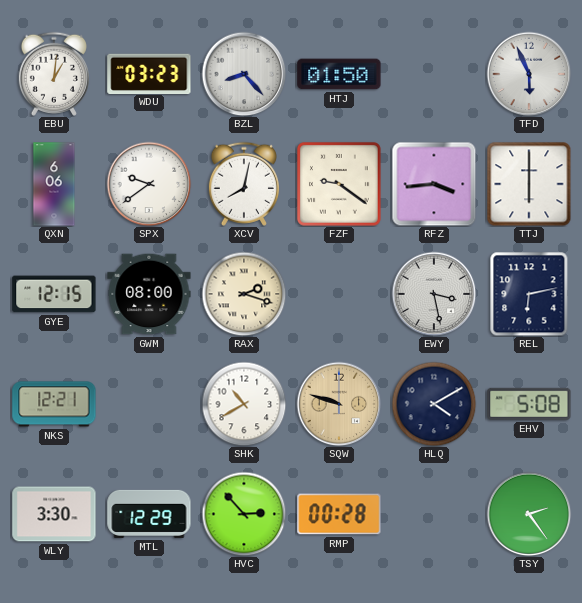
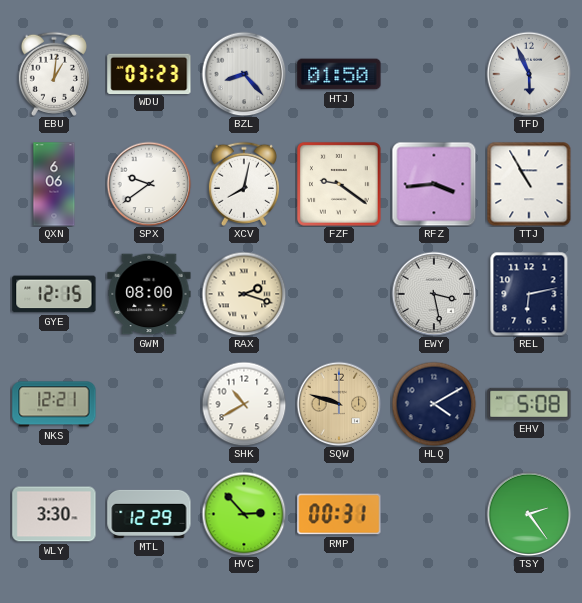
TTJ: 6:00 -> 10:55 (529, 184)
RMP: 00:28 -> 00:31 (339, 514)
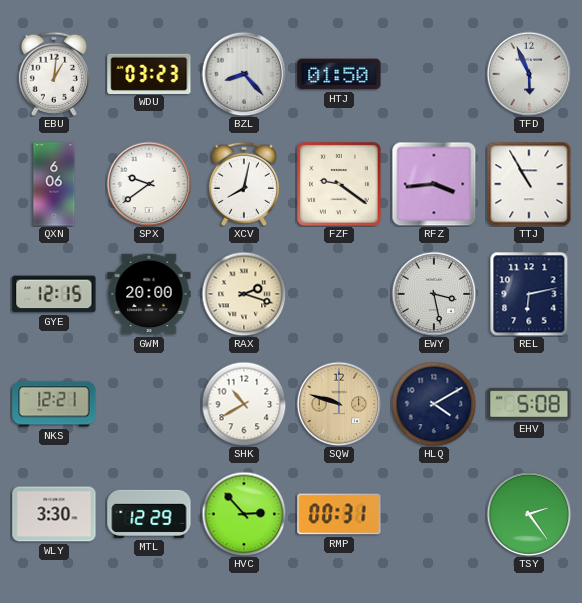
GWM: 08:00 -> 20:00 (149, 294)
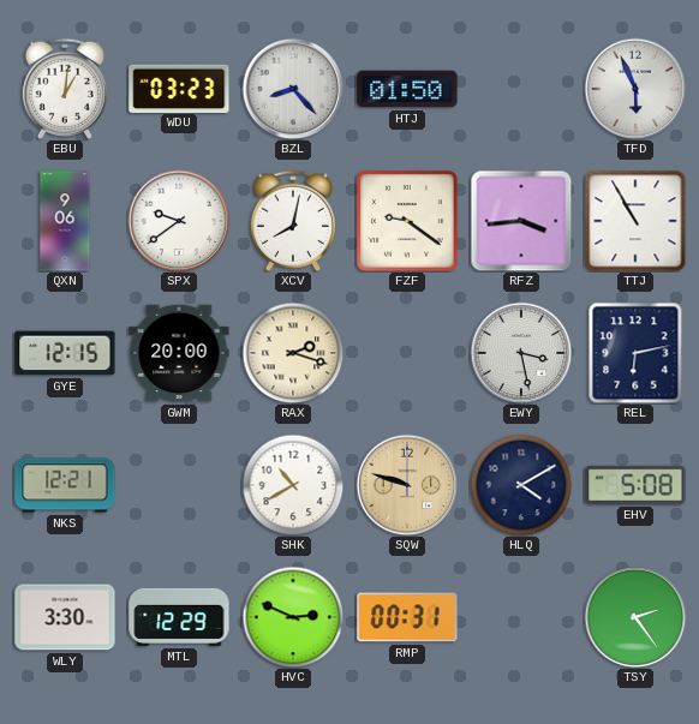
QXN: 6:06 -> 9:06 (65, 221)
HVC: 2:53 -> 2:49 (293, 617)
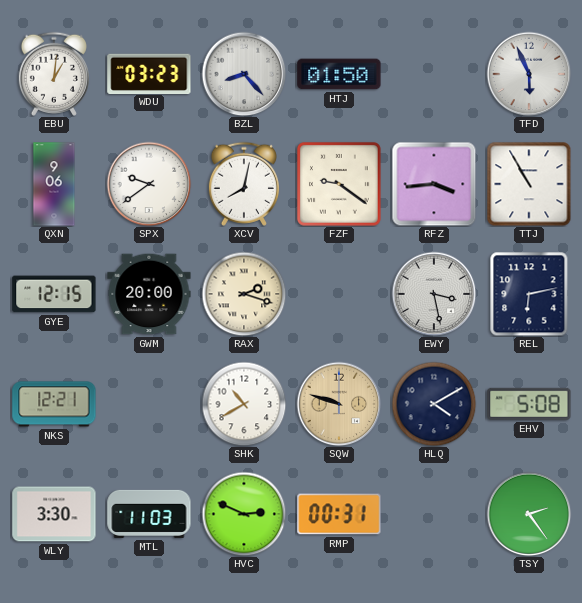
MTL: 12:29 -> 11:03 (149, 514)
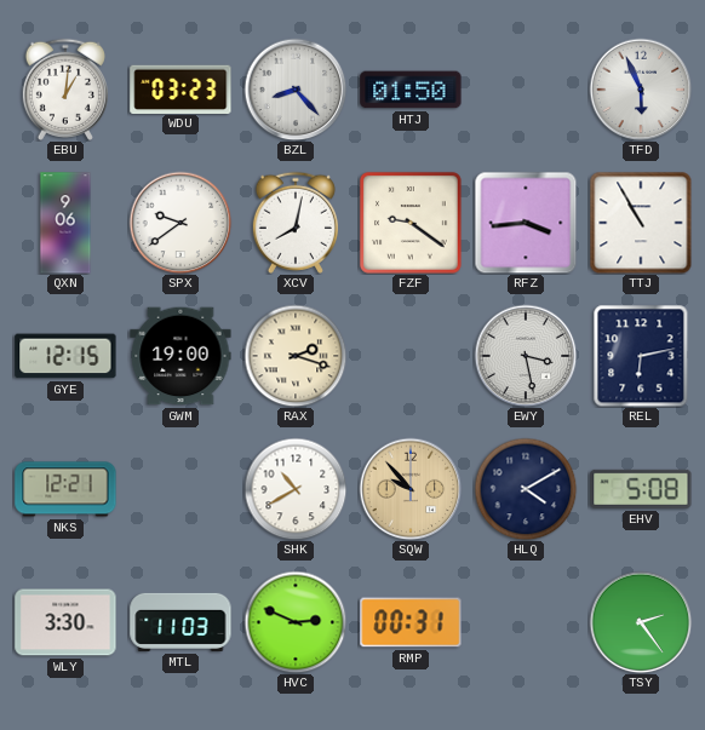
GWM: 20:00 -> 19:00 (180, 356)
SQW: 9:48 -> 9:53 (411, 489)
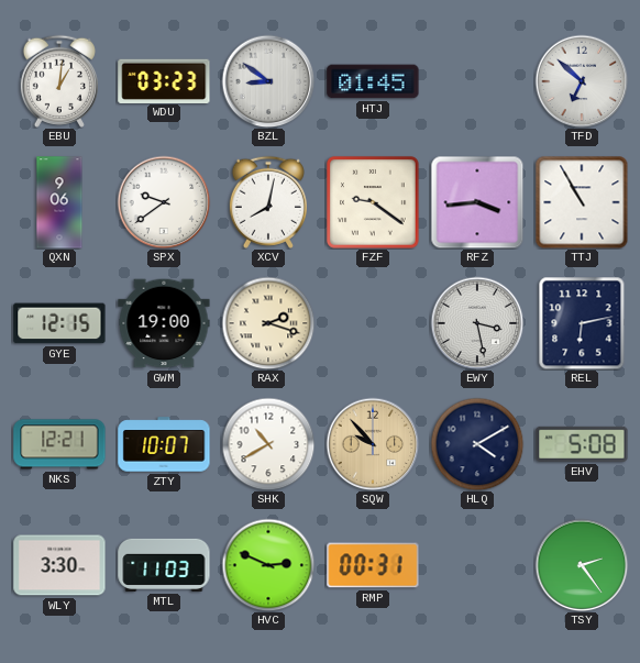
BZL: 8:23 -> 8:51 (268, 81)
HTJ: 01:50 -> 01:45 (373, 81)
TFD: 5:56 -> 6:52 (582, 81)
ZTY: none -> 10:07 (164, 444)
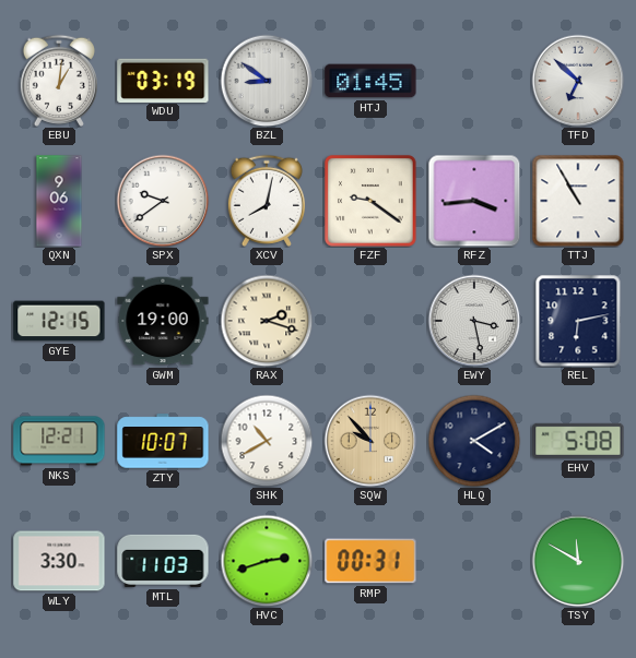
WDU: 03:23 -> 03:19 (163, 80)
HVC: 2:49 -> 2:42 (267, 561)
TSY: 2:24 -> 11:50 (578, 561)
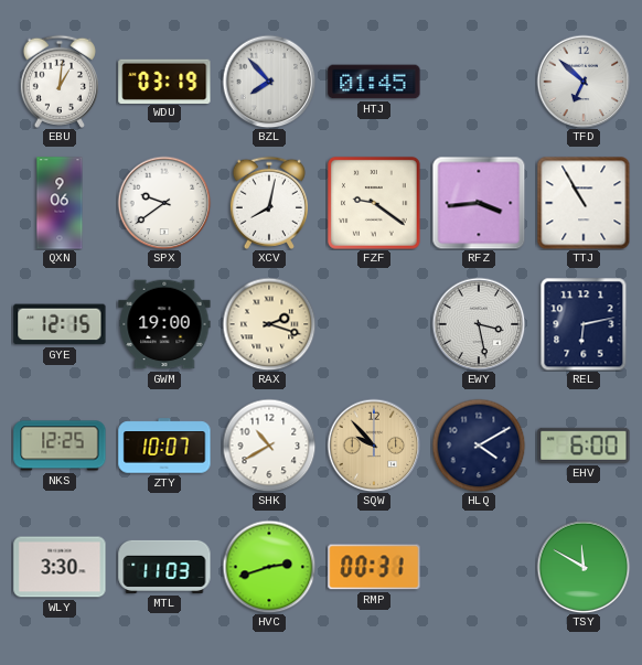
BZL: 8:51 -> 7:53 (269, 82)
NKS: 12:21 -> 12:25 (60, 446)
EHV: 5:08 -> 6:00 (584, 446)
